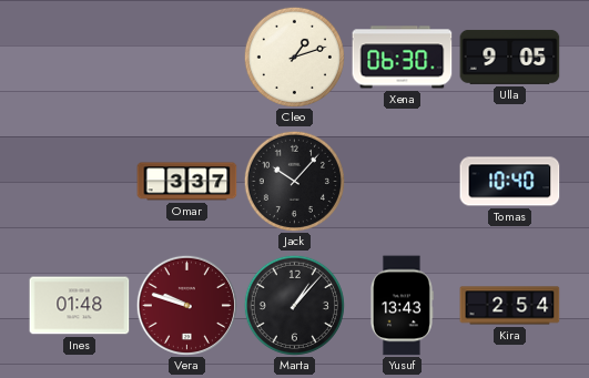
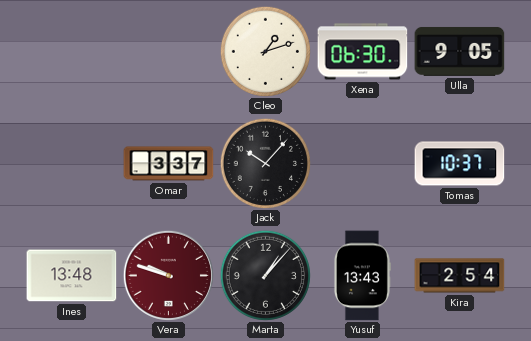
Tomas: 10:40 -> 10:37 (460, 164)
Ines: 01:48 -> 13:48 (72, 276)
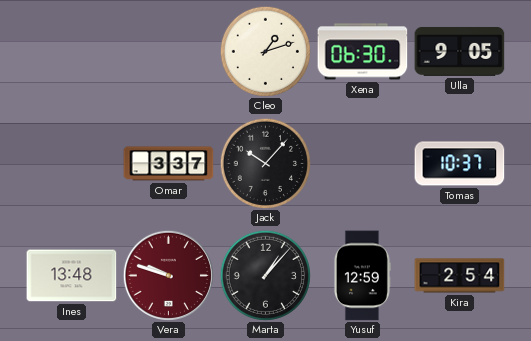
Yusuf: 13:43 -> 12:59 (362, 276)
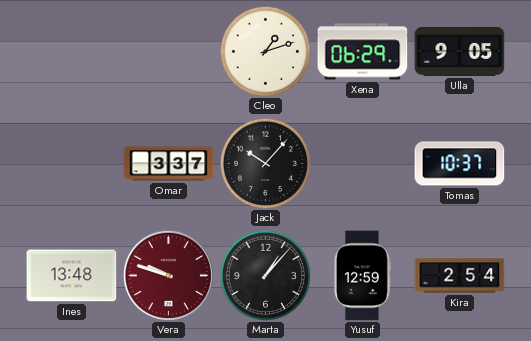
Xena: 06:30 -> 06:29 (363, 52)
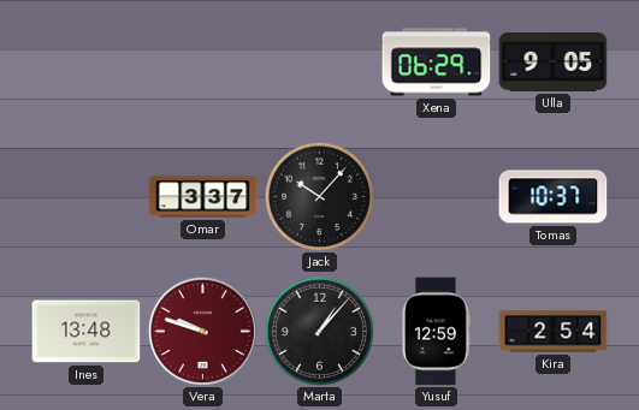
Cleo: 1:12 -> none (265, 51)
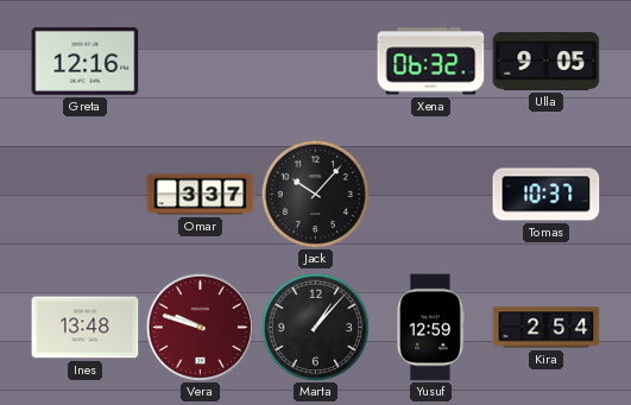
Greta: none -> 12:16 (86, 61)
Xena: 06:29 -> 06:32 (431, 62)
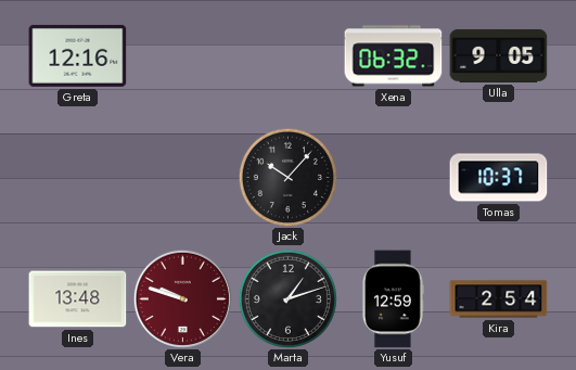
Omar: 3:37 -> none (201, 195)
Marta: 1:07 -> 1:12 (287, 298)
